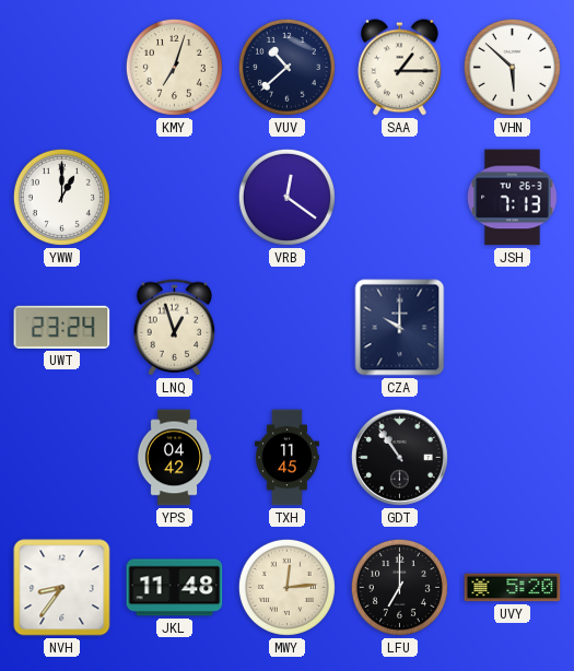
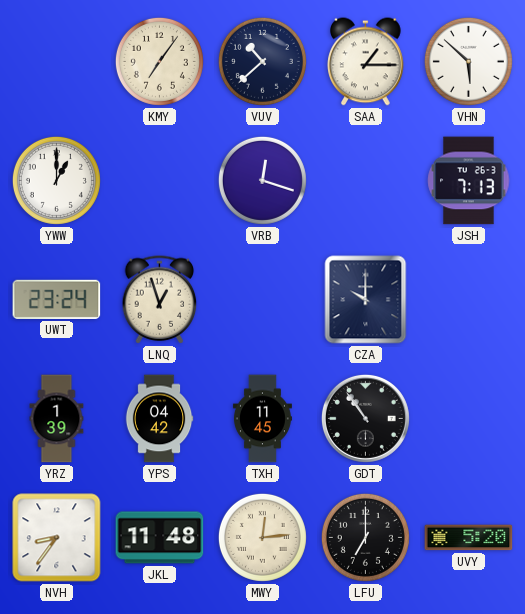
KMY: 7:03 -> 7:06 (159, 61)
VRB: 12:21 -> 12:18 (262, 180)
YRZ: none -> 1:39 (57, 419)
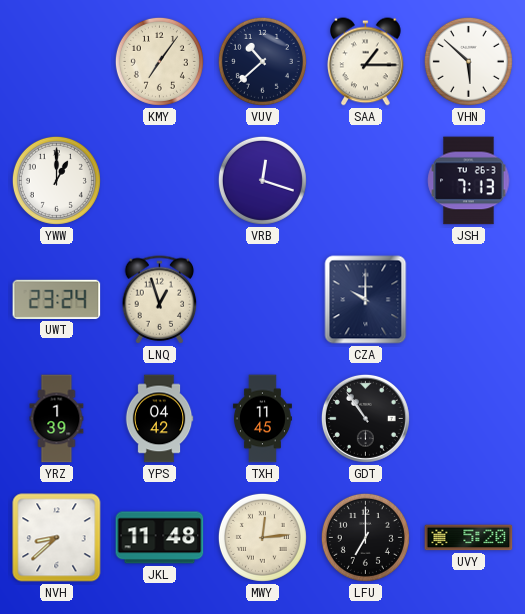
NVH: 8:36 -> 8:38 (57, 538)
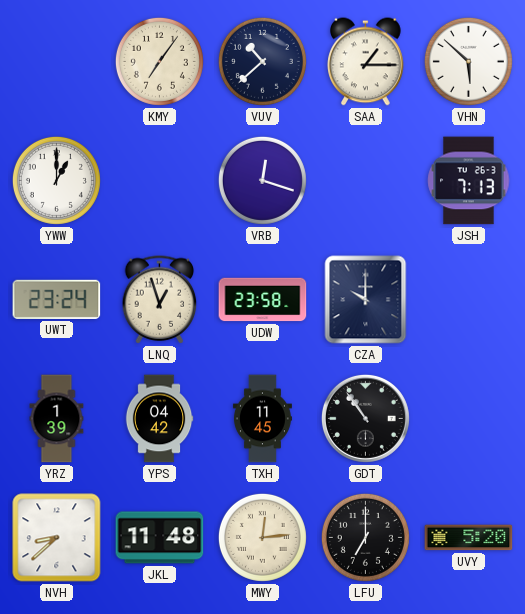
UDW: none -> 23:58 (263, 300)
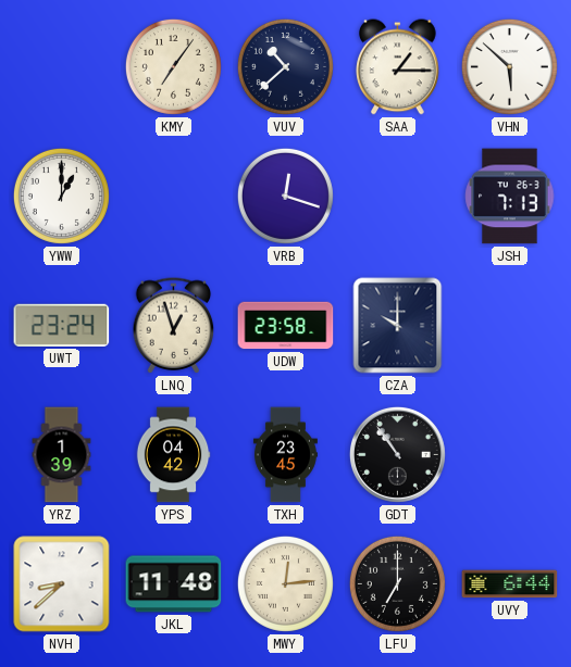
TXH: 11:45 -> 23:45 (285, 455)
UVY: 5:20 -> 6:44 (510, 584)
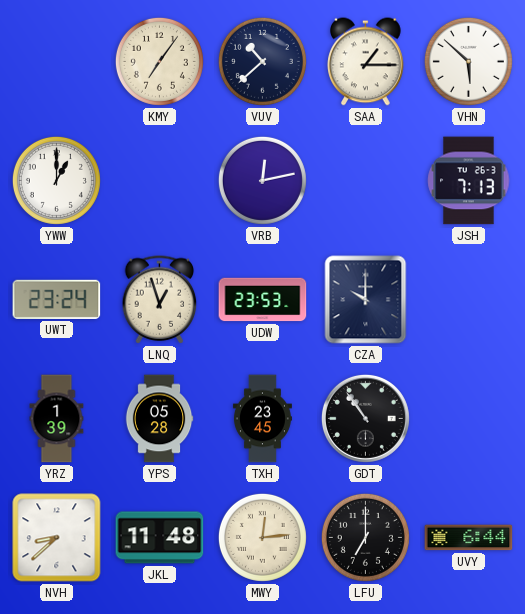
VRB: 12:18 -> 12:13 (262, 180)
UDW: 23:58 -> 23:53 (263, 300)
YPS: 04:42 -> 05:28 (159, 419)
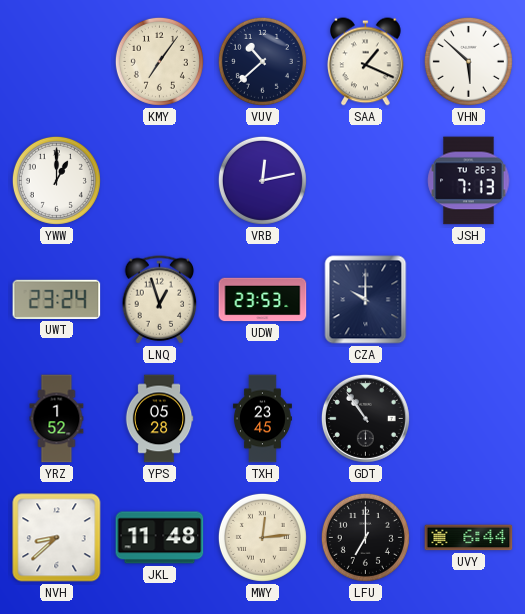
SAA: 1:15 -> 1:19 (366, 62)
YRZ: 1:39 -> 1:52 (57, 419)
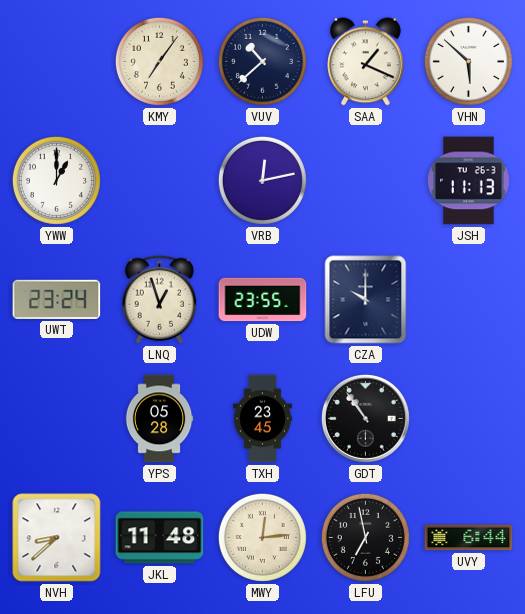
JSH: 7:13 -> 11:13 (469, 181)
UDW: 23:53 -> 23:55 (263, 300)
YRZ: 1:52 -> none (57, 419)
LFU: 7:00 -> 6:58 (365, 537)
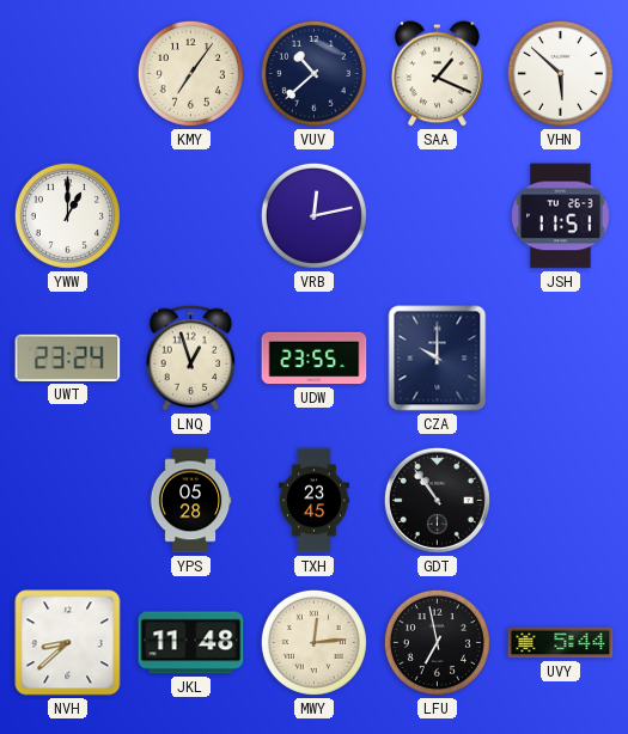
JSH: 11:13 -> 11:51 (561, 216)
UVY: 6:44 -> 5:44 (561, 643)
